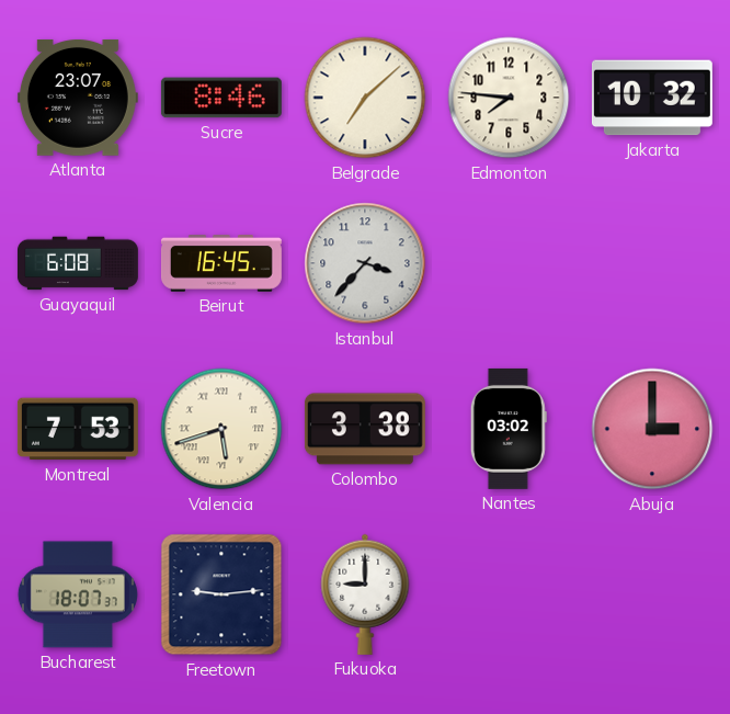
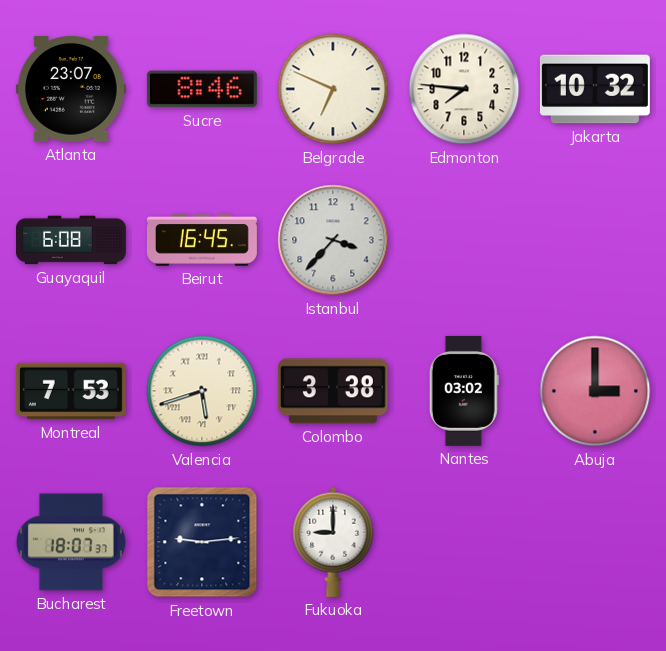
Belgrade: 7:08 -> 6:49 (333, 89)
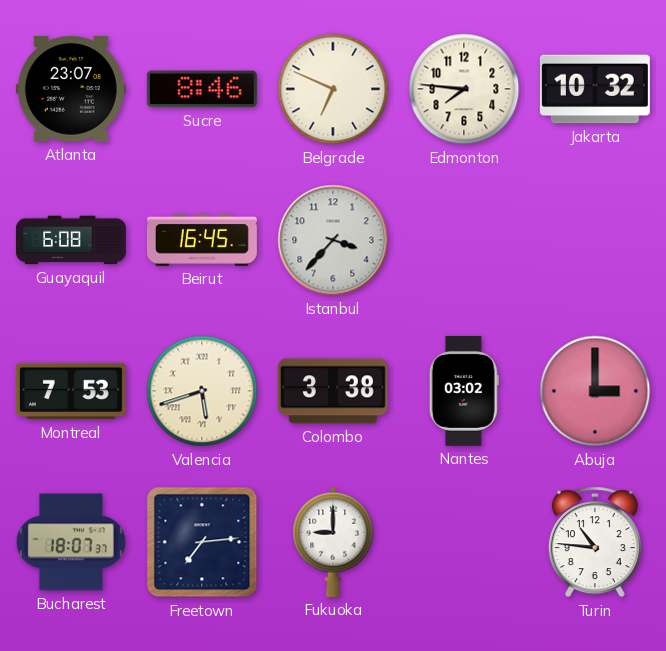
Freetown: 9:14 -> 7:14 (202, 542)
Turin: none -> 10:46 (595, 542)
